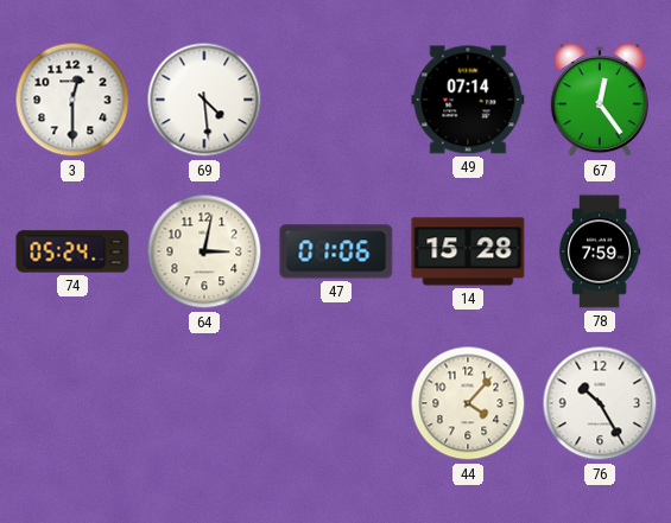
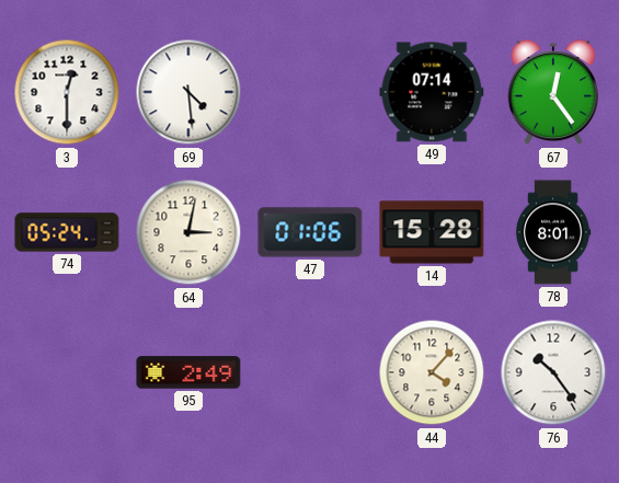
78: 7:59 -> 8:01 (553, 232)
95: none -> 2:49 (188, 372)
76: 10:25 -> 10:24 (553, 372)
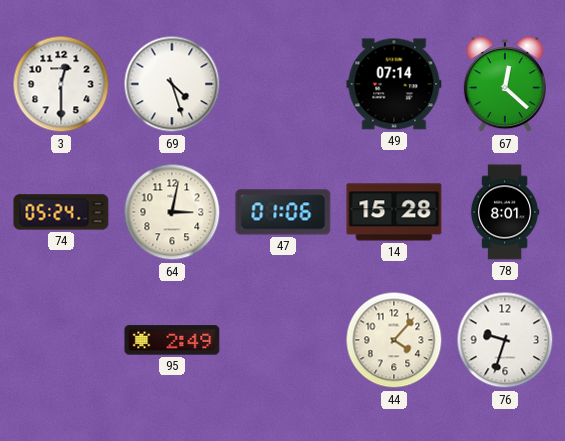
69: 4:29 -> 4:27 (172, 84)
67: 12:24 -> 12:22 (505, 85)
76: 10:24 -> 9:33 (505, 340)
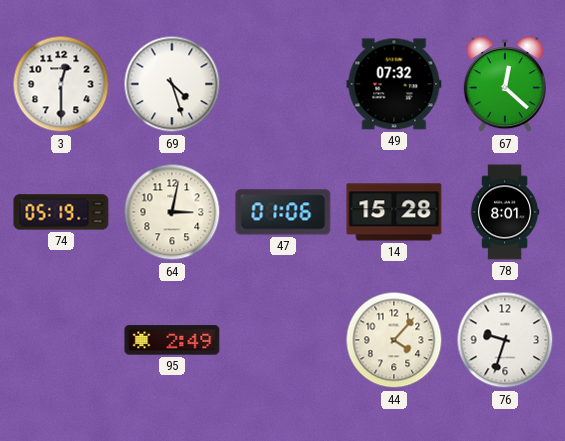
49: 07:14 -> 07:32 (394, 84)
74: 05:24 -> 05:19 (61, 212)
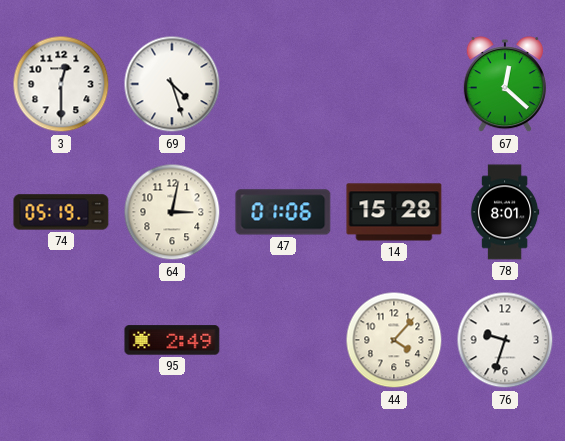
49: 07:32 -> none (394, 84)
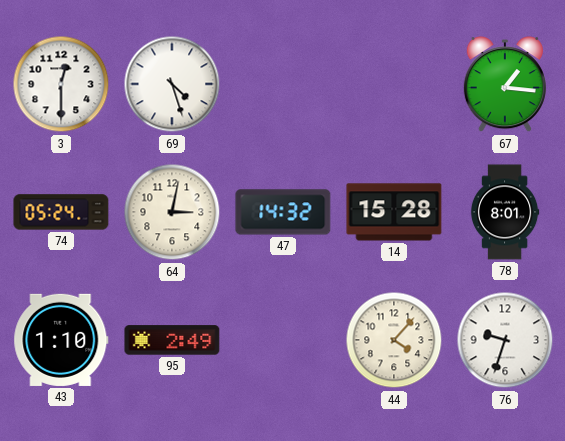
67: 12:22 -> 1:16 (505, 85)
74: 05:19 -> 05:24 (61, 212)
47: 01:06 -> 14:32 (283, 212)
43: none -> 1:10 (61, 340)
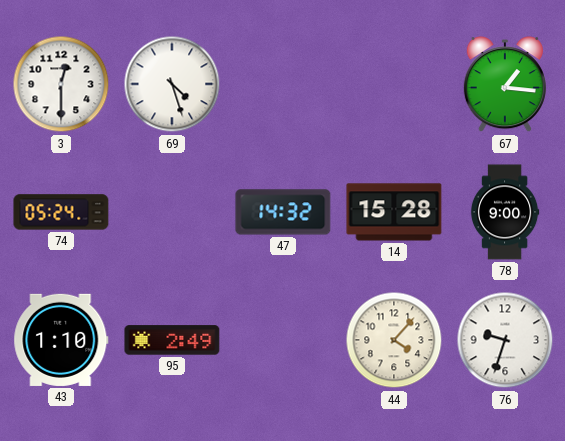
64: 3:02 -> none (172, 212)
78: 8:01 -> 9:00 (505, 212)
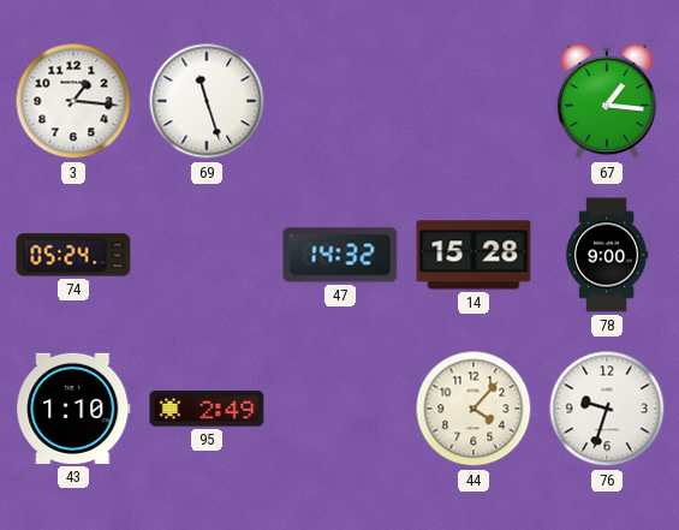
3: 12:30 -> 1:16 (73, 101)
69: 4:27 -> 11:27 (207, 101)
